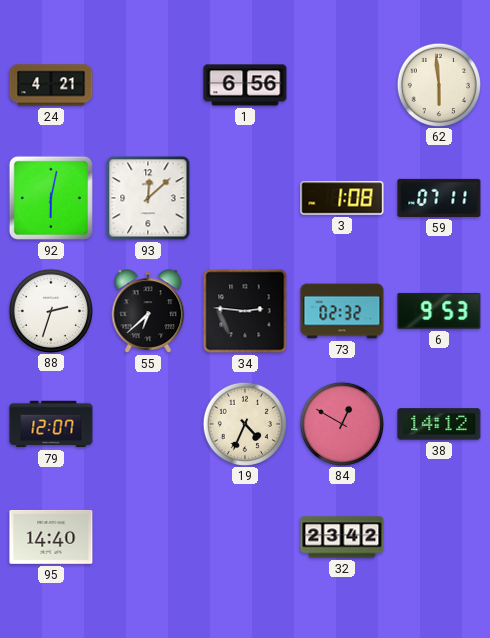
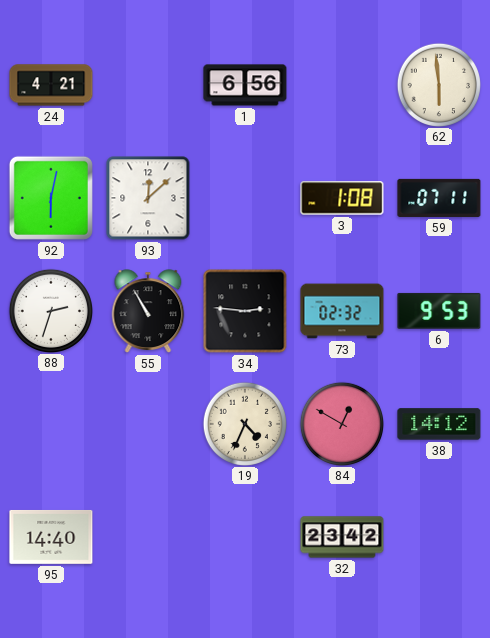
55: 6:38 -> 10:55 (148, 311)
79: 12:07 -> none (51, 424)
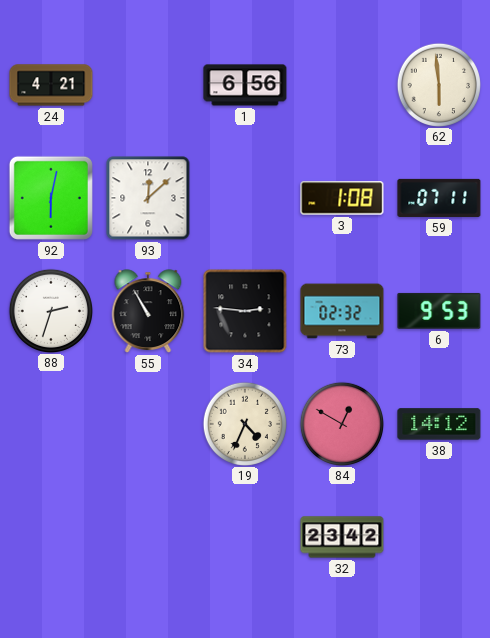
95: 14:40 -> none (51, 537)
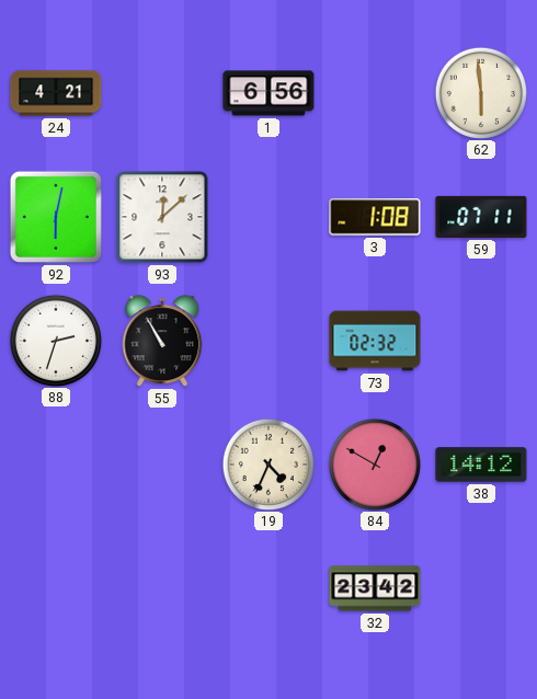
34: 2:46 -> none (245, 311)
6: 9:53 -> none (439, 311)
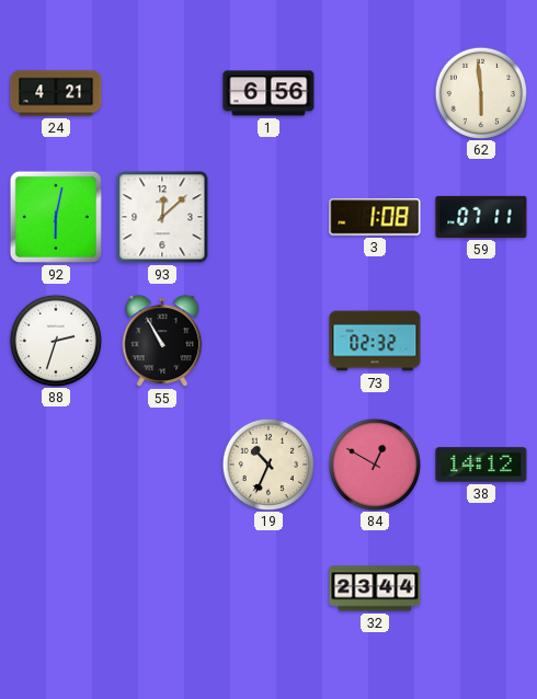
19: 4:34 -> 10:34 (267, 463)
32: 23:42 -> 23:44 (375, 588)
